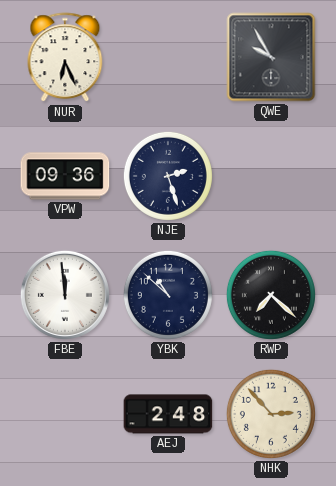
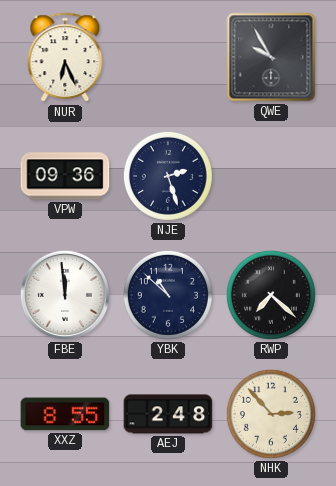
XXZ: none -> 8:55 (65, 414)
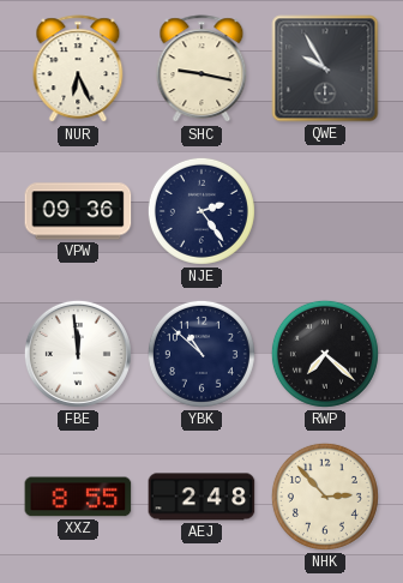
SHC: none -> 9:17 (201, 70)
NJE: 2:27 -> 2:24 (201, 211)
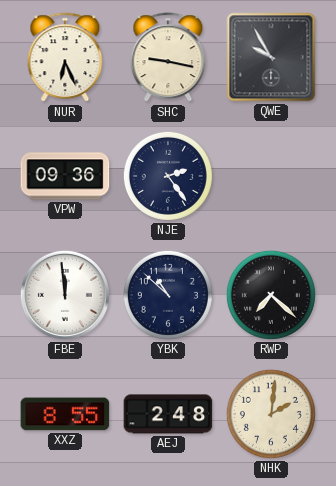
NHK: 2:53 -> 2:01 (271, 414)
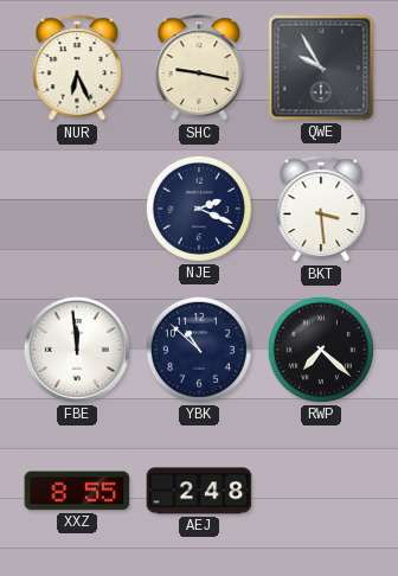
VPW: 09:36 -> none (65, 176)
NJE: 2:24 -> 2:19 (199, 209)
BKT: none -> 3:29 (321, 210)
NHK: 2:01 -> none (271, 414)
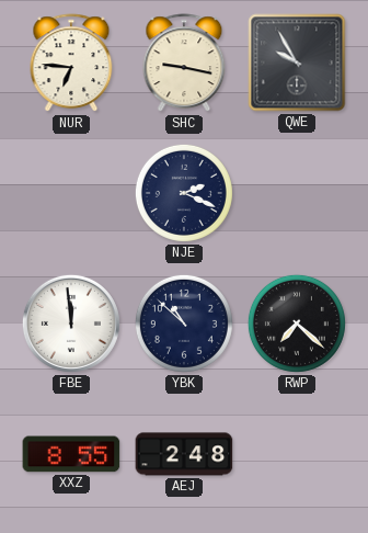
NUR: 6:26 -> 6:46 (71, 64)
BKT: 3:29 -> none (321, 210)
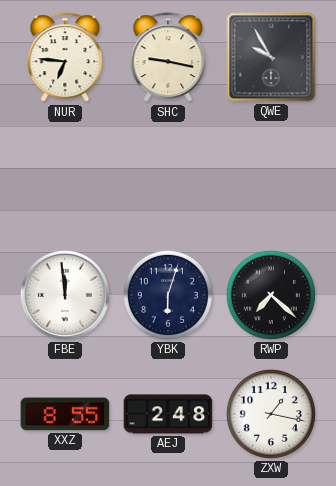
NJE: 2:19 -> none (184, 193)
YBK: 10:52 -> 6:03 (168, 295)
ZXW: none -> 1:17 (271, 414)
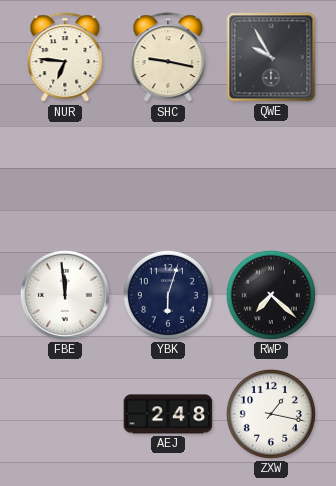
XXZ: 8:55 -> none (65, 414)
